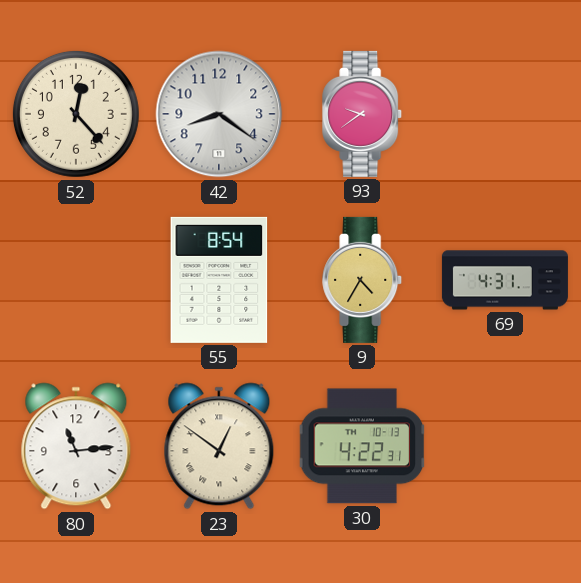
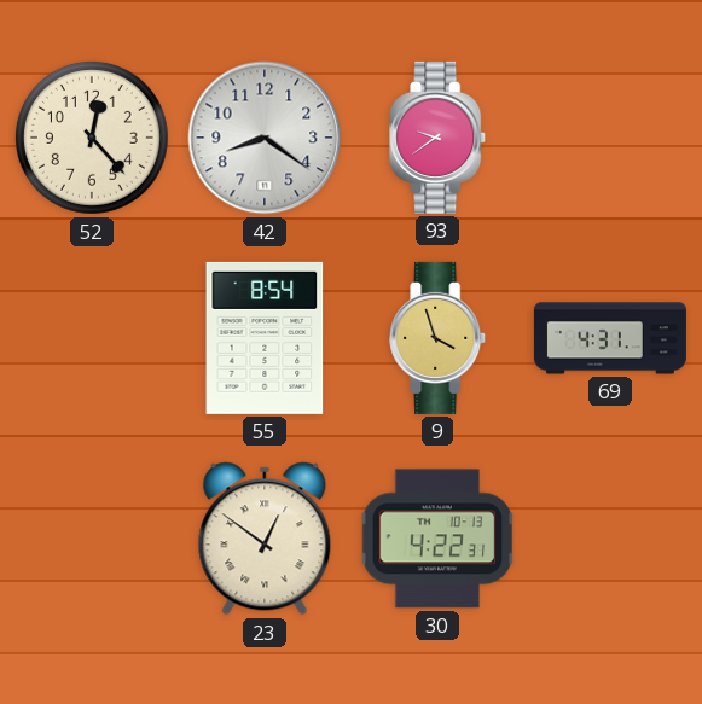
9: 4:35 -> 3:57 (439, 338)
80: 11:14 -> none (76, 446)
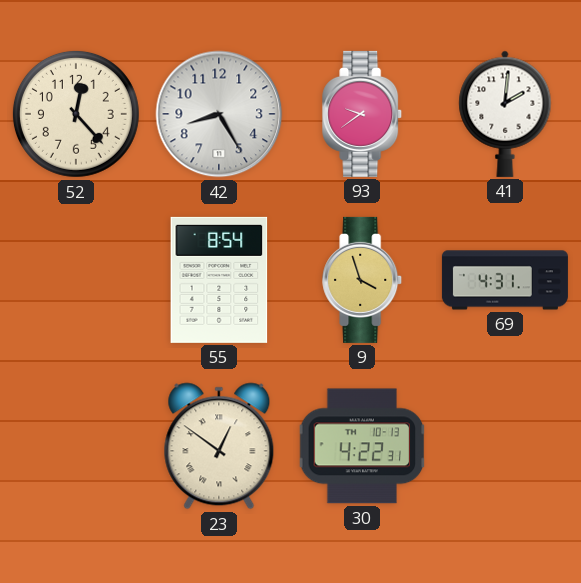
42: 8:21 -> 8:25 (219, 114)
41: none -> 2:01 (505, 114)
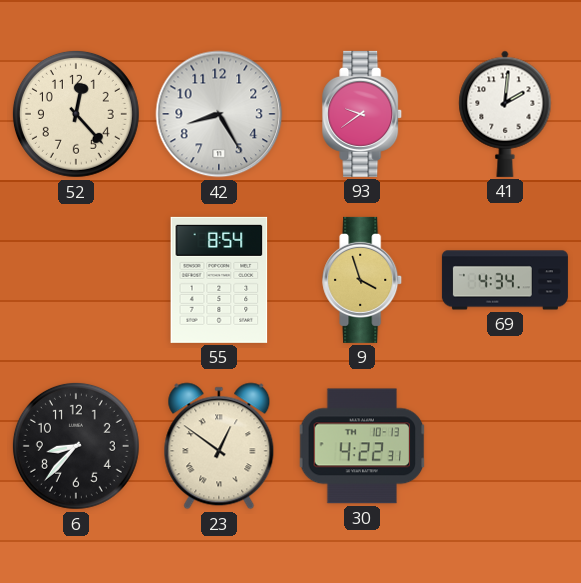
69: 4:31 -> 4:34 (505, 280)
6: none -> 8:37 (76, 446)
